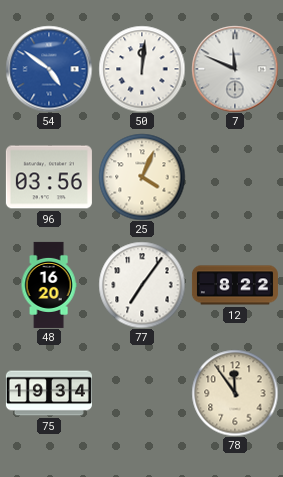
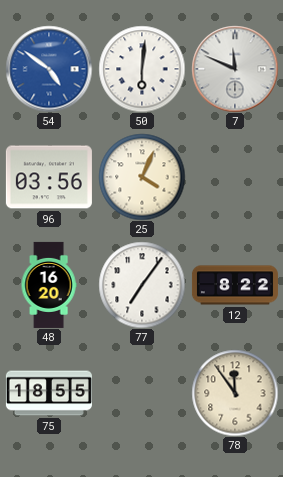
50: 12:01 -> 6:01 (142, 69)
75: 19:34 -> 18:55 (49, 393)
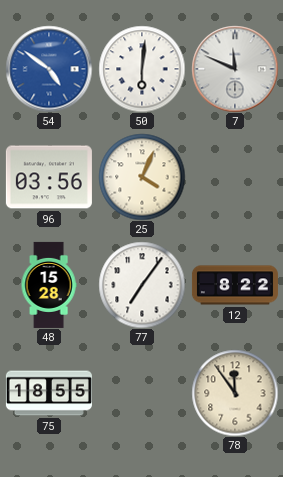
48: 16:20 -> 15:28 (49, 285)
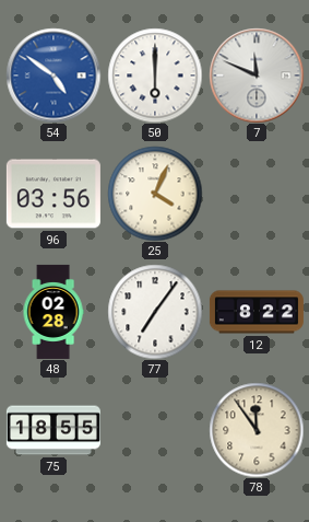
50: 6:01 -> 6:00 (155, 76)
48: 15:28 -> 02:28 (54, 312)
